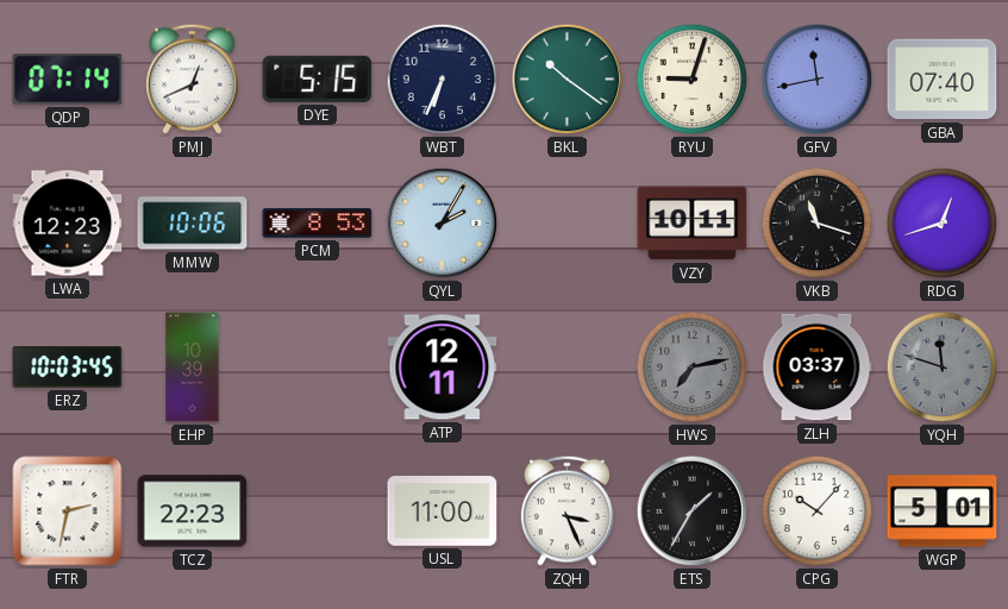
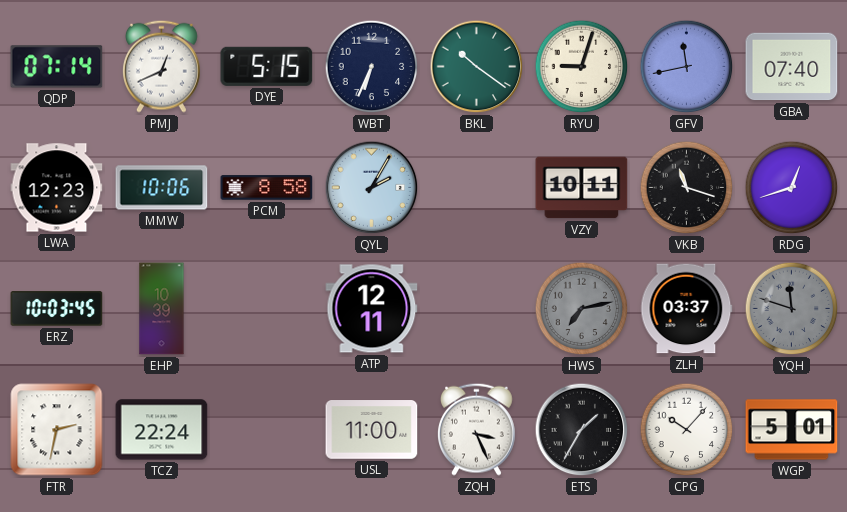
PCM: 8:53 -> 8:58 (267, 188)
TCZ: 22:23 -> 22:24 (162, 430)
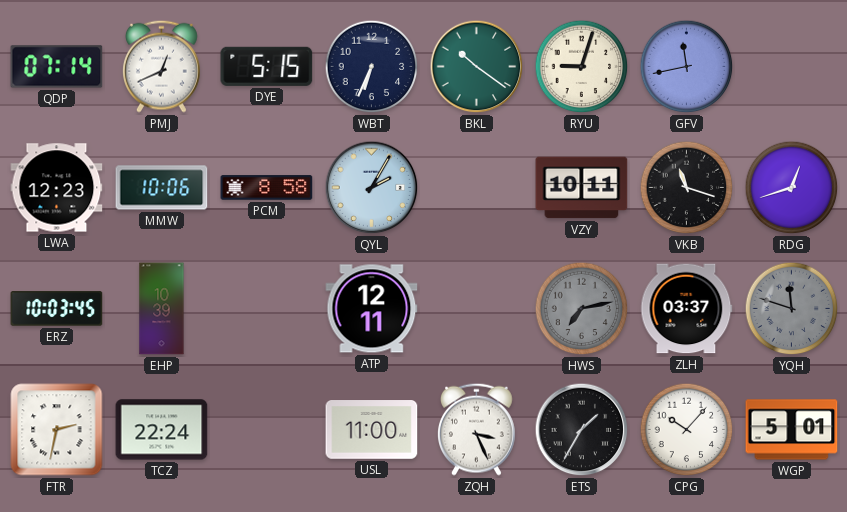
GBA: 07:40 -> none (792, 67)
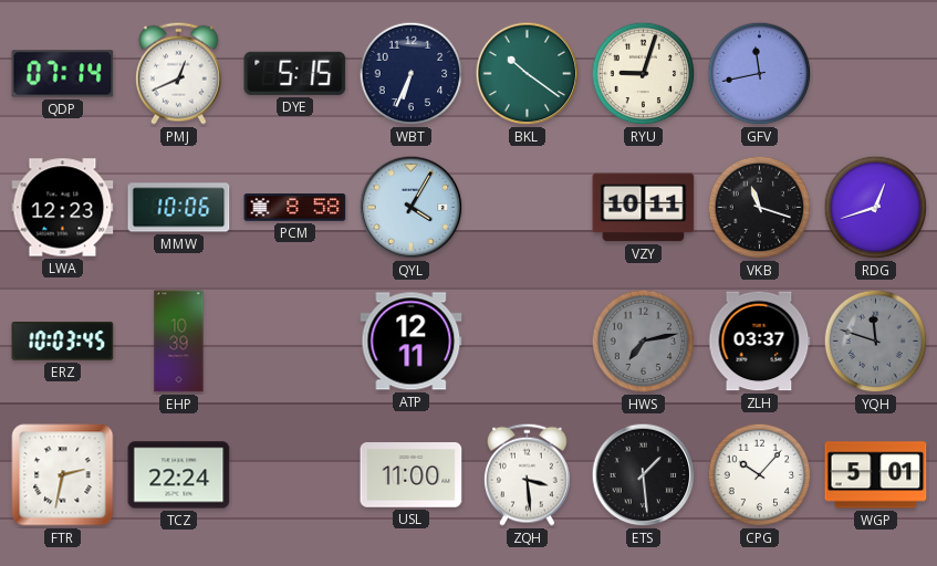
QYL: 2:05 -> 4:05 (412, 208)
ZQH: 3:26 -> 3:29 (527, 474)
ETS: 1:35 -> 1:29 (644, 475)
